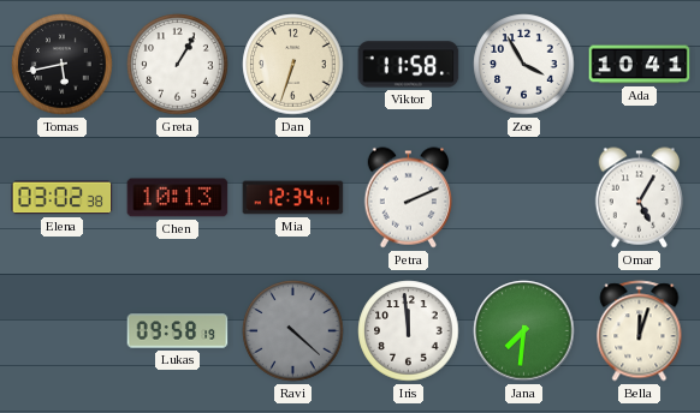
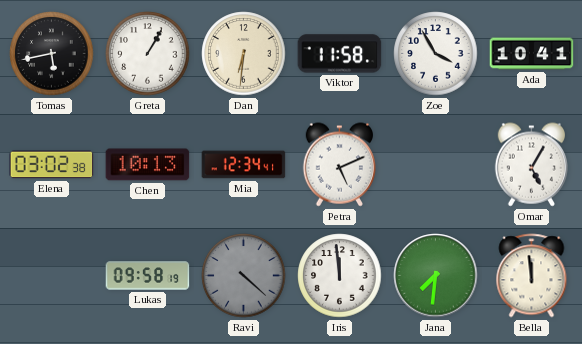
Dan: 6:33 -> 6:31 (244, 54)
Petra: 2:11 -> 5:11 (339, 165)
Bella: 12:03 -> 11:59 (532, 276)
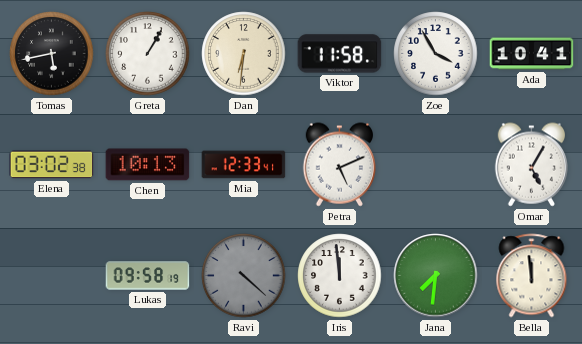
Mia: 12:34 -> 12:33 (244, 165)
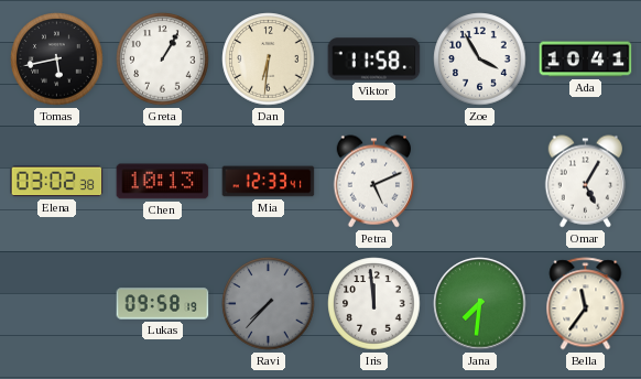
Ravi: 4:22 -> 7:37 (269, 304)
Bella: 11:59 -> 11:36 (586, 304)
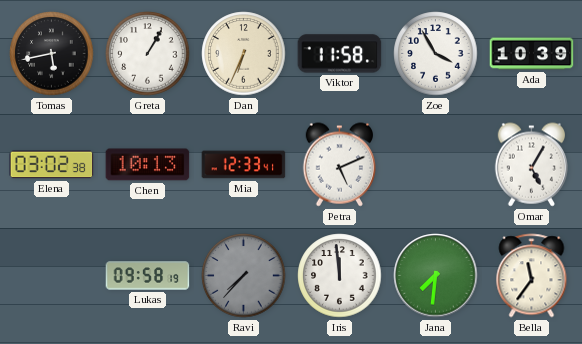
Dan: 6:31 -> 6:34 (244, 54)
Ada: 10:41 -> 10:39 (532, 54)
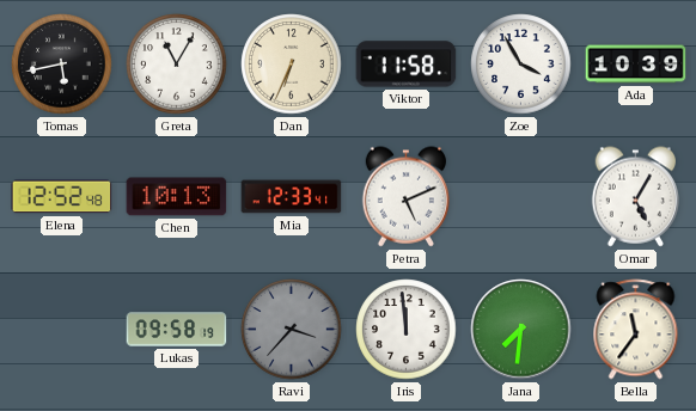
Greta: 1:05 -> 11:05 (177, 65)
Elena: 03:02 -> 12:52 (62, 197)
Ravi: 7:37 -> 3:37 (292, 330)
